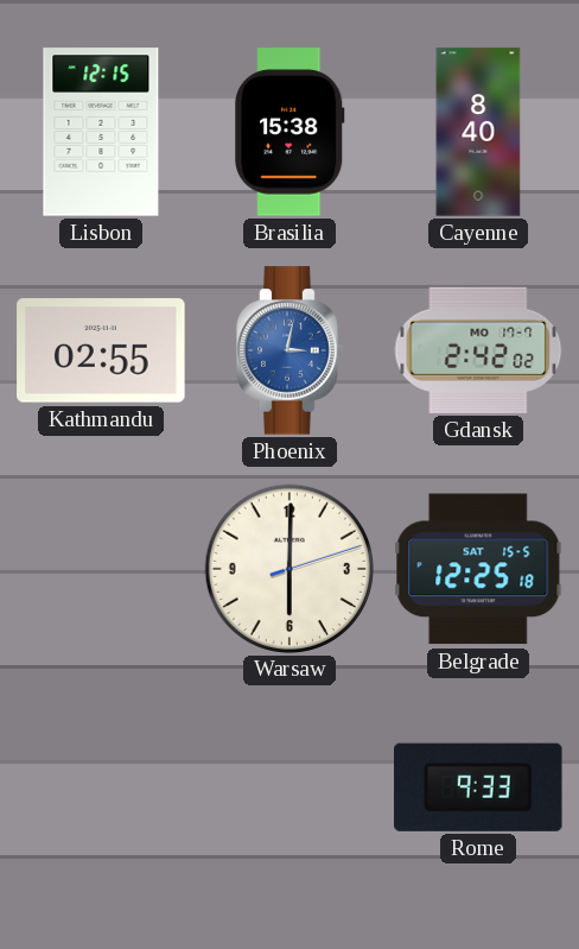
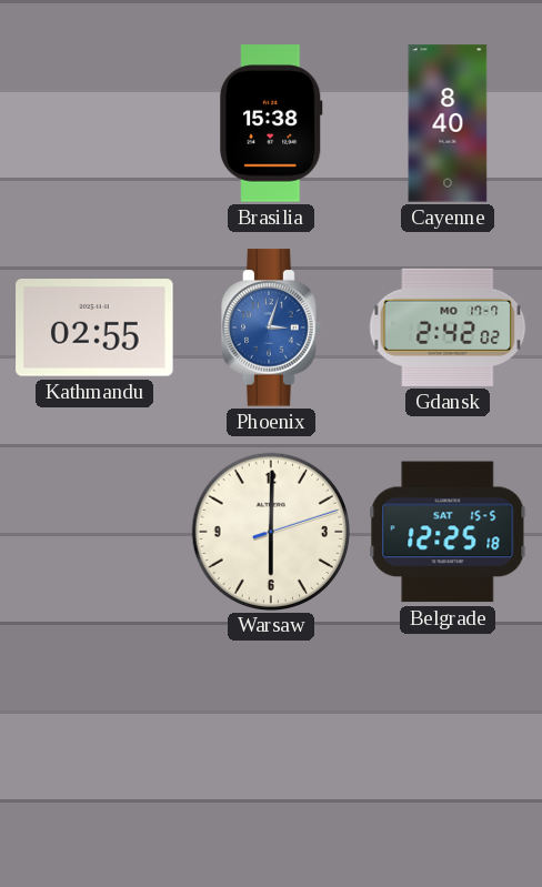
Lisbon: 12:15 -> none (101, 132)
Phoenix: 3:02 -> 3:03 (271, 327)
Rome: 9:33 -> none (479, 787)
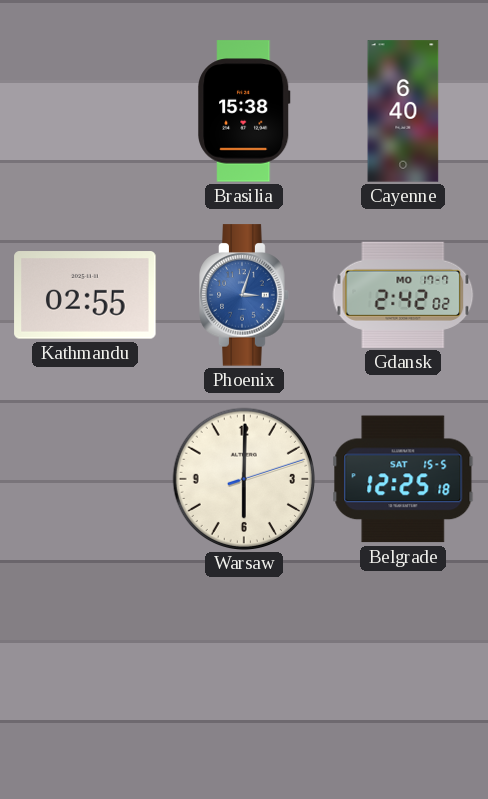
Cayenne: 8:40 -> 6:40 (403, 111)
